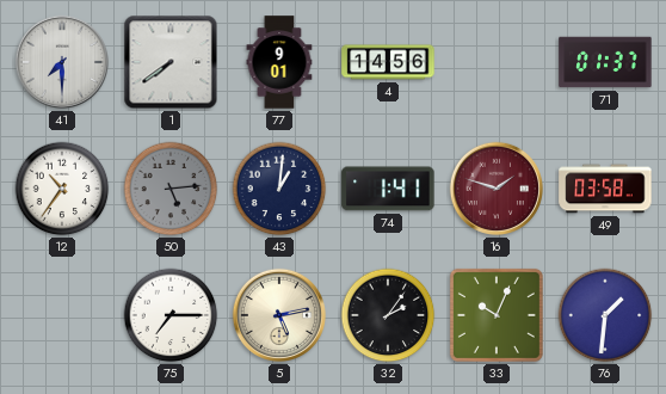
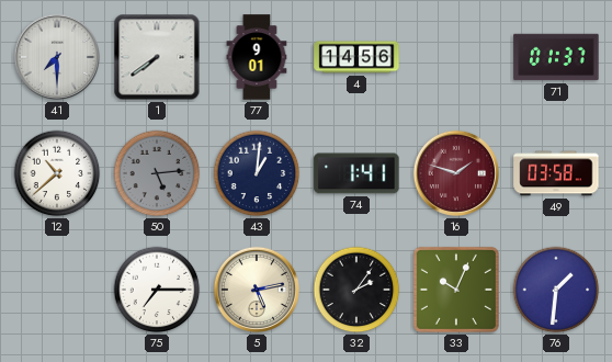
12: 10:36 -> 10:38 (57, 173)
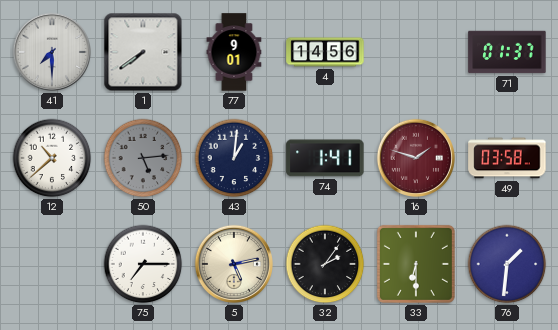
33: 10:04 -> 6:30 (416, 264)
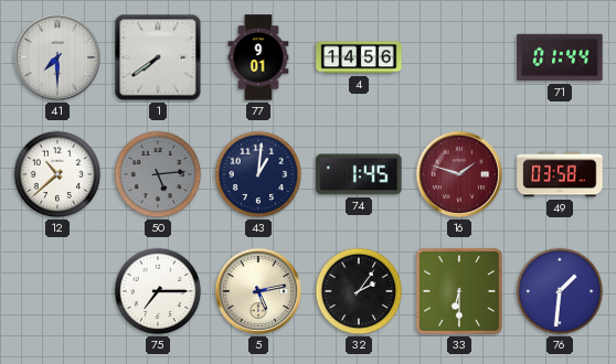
71: 01:37 -> 01:44 (560, 57)
74: 1:41 -> 1:45 (359, 174)
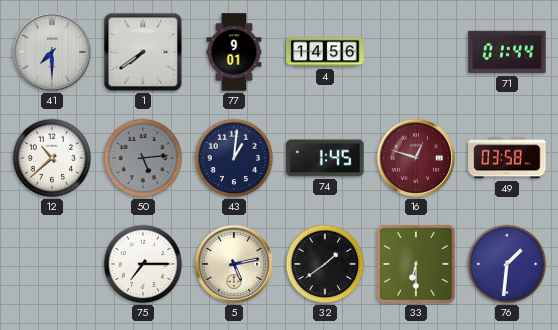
16: 1:48 -> 12:48 (416, 158)
32: 2:06 -> 1:39 (325, 264)
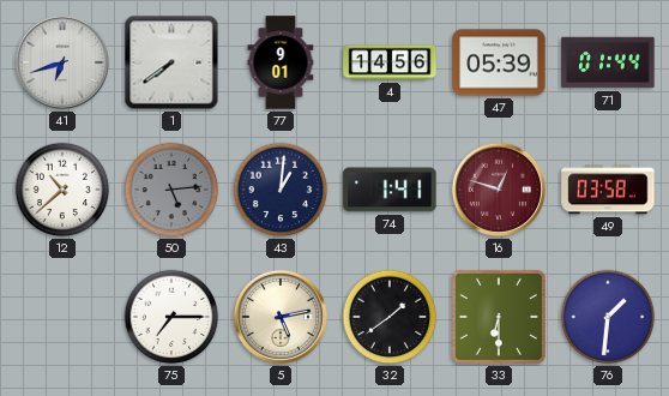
41: 7:30 -> 6:42 (62, 62)
47: none -> 05:39 (499, 62)
74: 1:45 -> 1:41 (390, 190)
